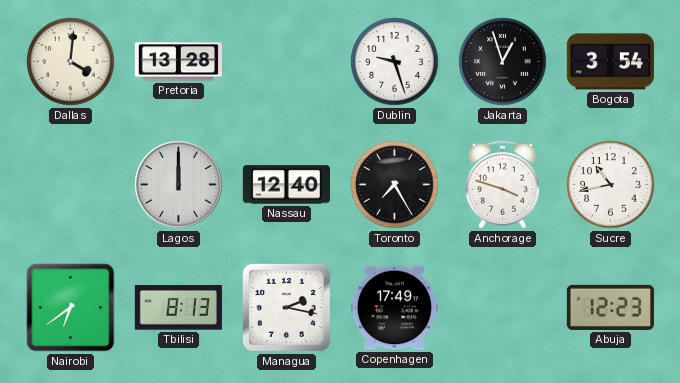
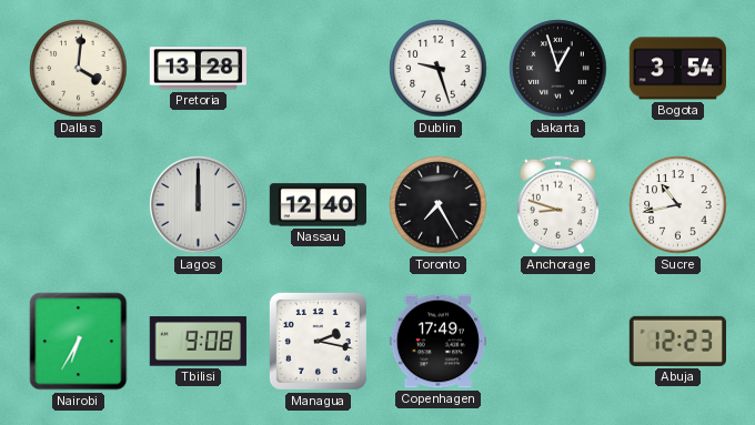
Anchorage: 3:48 -> 8:48 (557, 205)
Nairobi: 6:39 -> 6:35 (79, 342)
Tbilisi: 8:13 -> 9:08 (198, 342)
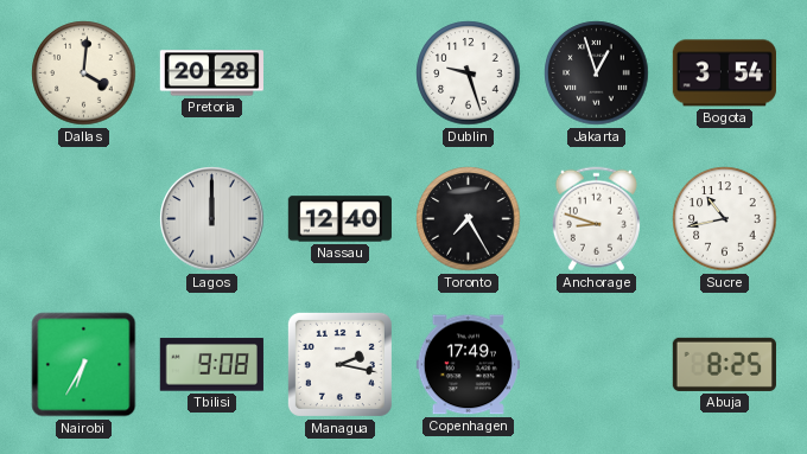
Pretoria: 13:28 -> 20:28 (211, 73)
Abuja: 12:23 -> 8:25 (724, 364)
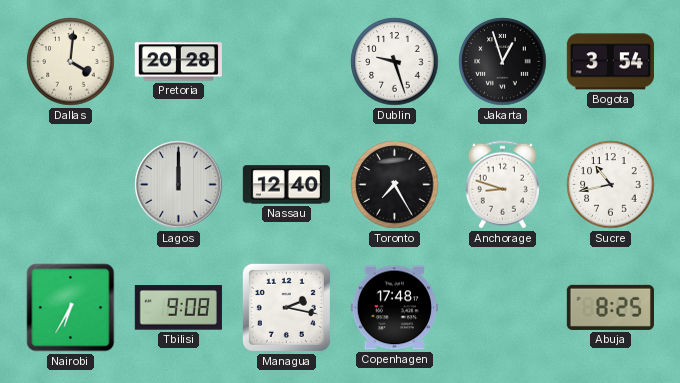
Copenhagen: 17:49 -> 17:48 (394, 308)
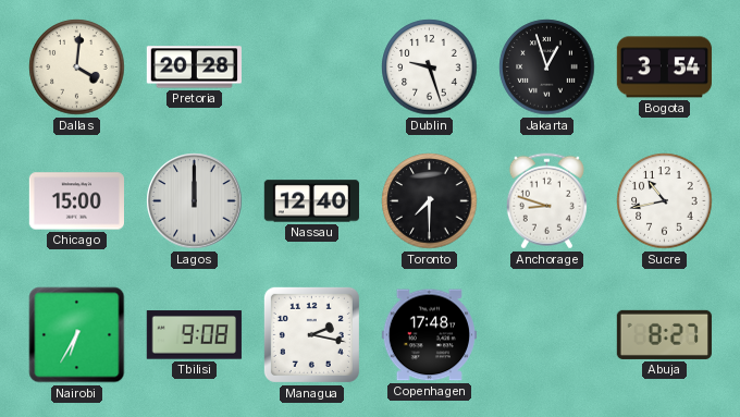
Chicago: none -> 15:00 (76, 201)
Toronto: 7:25 -> 7:30 (430, 201)
Abuja: 8:25 -> 8:27 (664, 334)
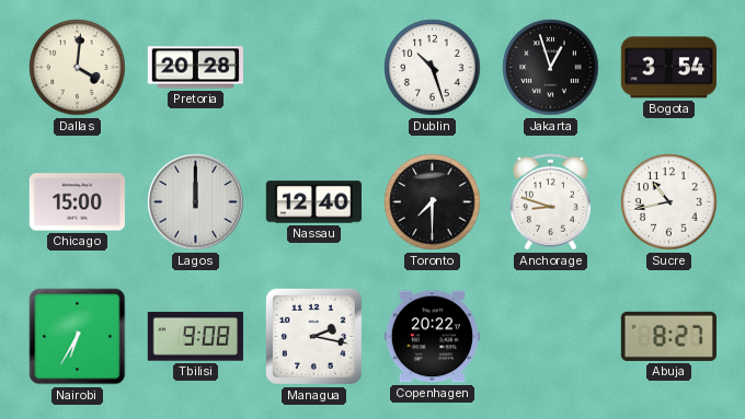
Dublin: 9:27 -> 10:27 (433, 68)
Copenhagen: 17:48 -> 20:22 (432, 337)
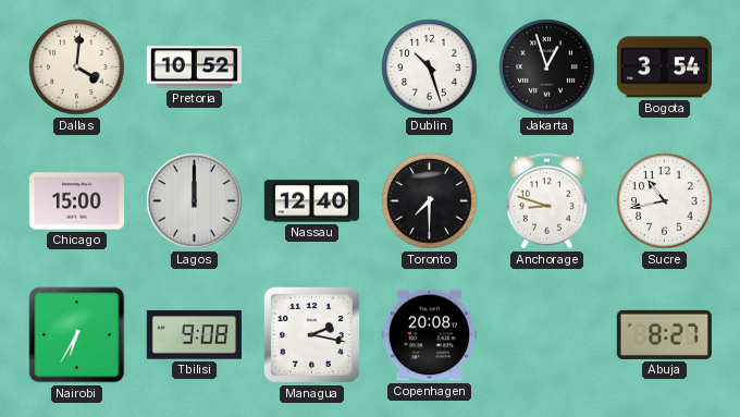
Pretoria: 20:28 -> 10:52 (194, 68)
Copenhagen: 20:22 -> 20:08 (429, 335)
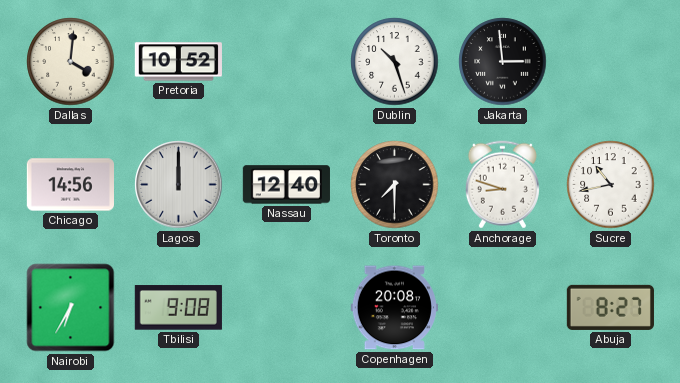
Jakarta: 12:57 -> 2:59 (503, 62)
Bogota: 3:54 -> none (664, 68)
Chicago: 15:00 -> 14:56 (70, 185)
Managua: 2:17 -> none (311, 334)
